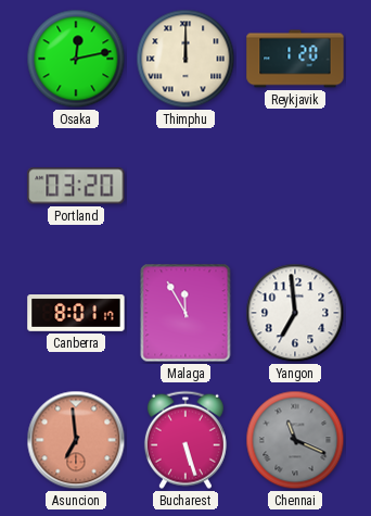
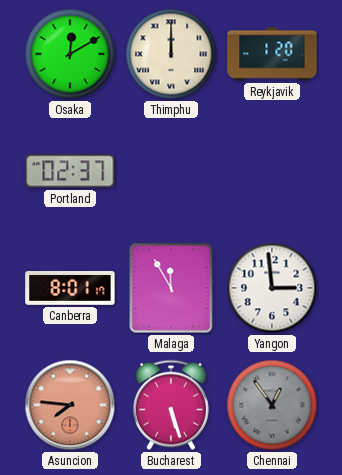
Osaka: 12:13 -> 12:10 (70, 54)
Portland: 03:20 -> 02:37 (70, 171)
Yangon: 6:59 -> 2:59 (272, 288)
Asuncion: 6:59 -> 7:46 (70, 405)
Chennai: 11:19 -> 12:54 (272, 405)
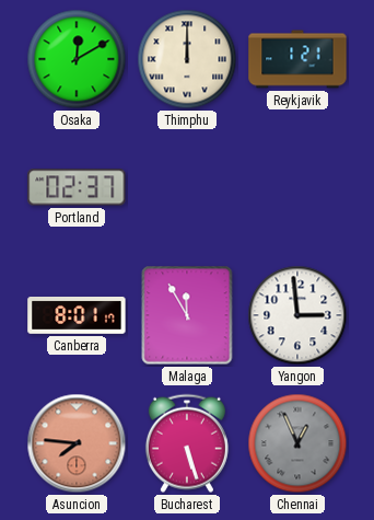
Reykjavik: 1:20 -> 1:21 (297, 59)
Chennai: 12:54 -> 12:56 (297, 443)
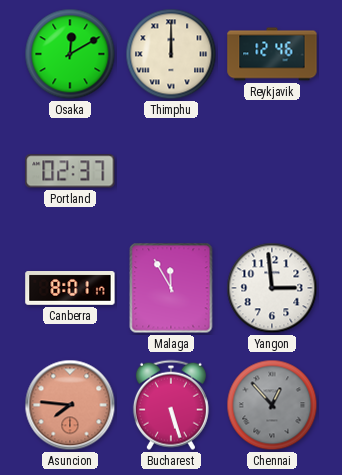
Reykjavik: 1:21 -> 12:46 (272, 54)
Chennai: 12:56 -> 12:53 (272, 405)
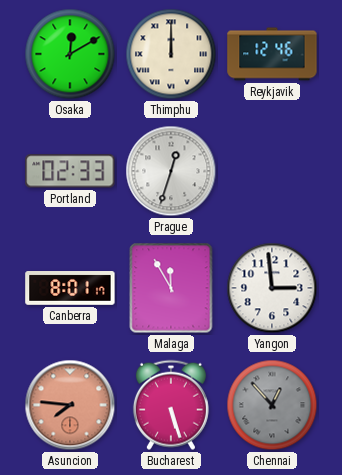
Portland: 02:37 -> 02:33 (70, 171)
Prague: none -> 12:33 (171, 171)
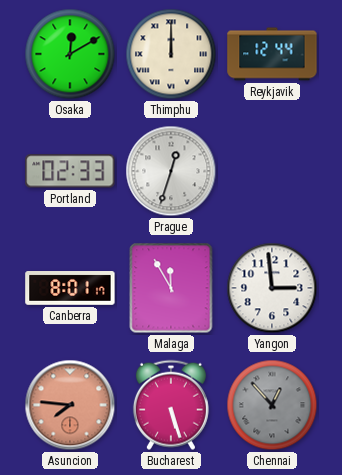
Reykjavik: 12:46 -> 12:44 (272, 54)
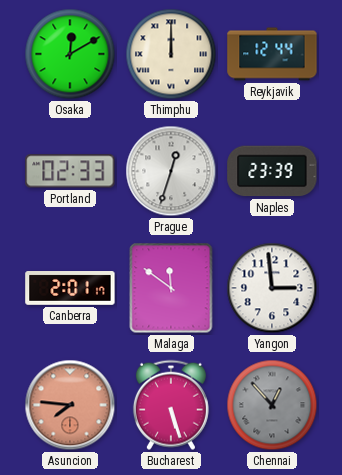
Naples: none -> 23:39 (272, 171)
Canberra: 8:01 -> 2:01 (70, 289)
Malaga: 11:55 -> 11:51 (171, 288)
